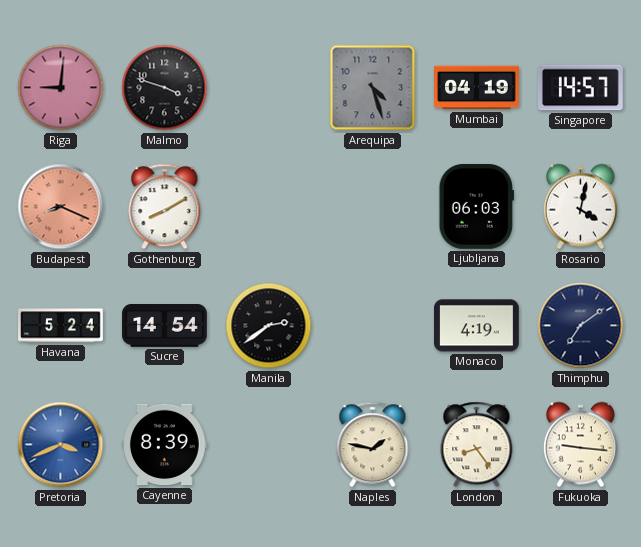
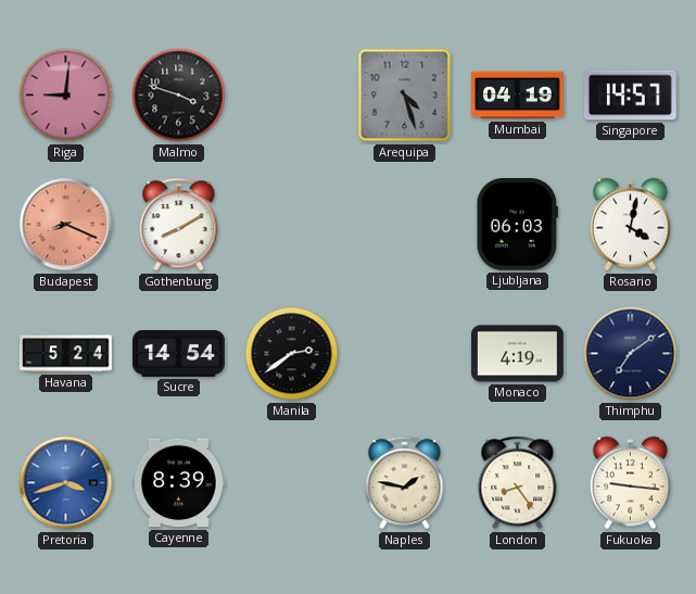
Pretoria: 3:41 -> 3:42 (66, 483)
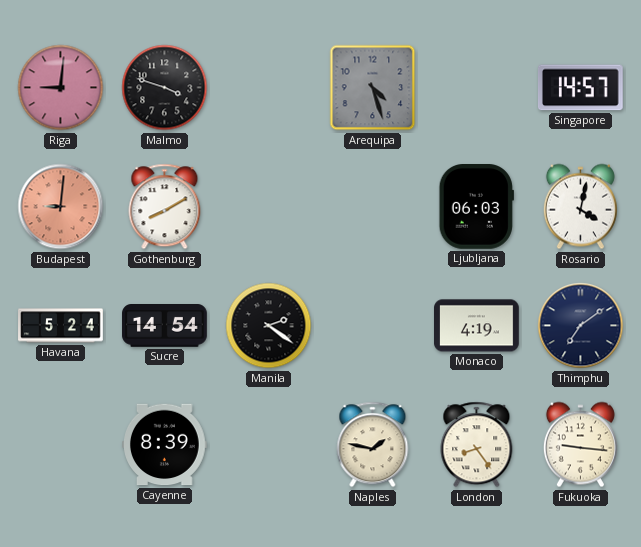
Mumbai: 04:19 -> none (518, 96)
Budapest: 8:19 -> 9:01 (61, 207)
Manila: 2:39 -> 2:21 (269, 326)
Pretoria: 3:42 -> none (66, 483)
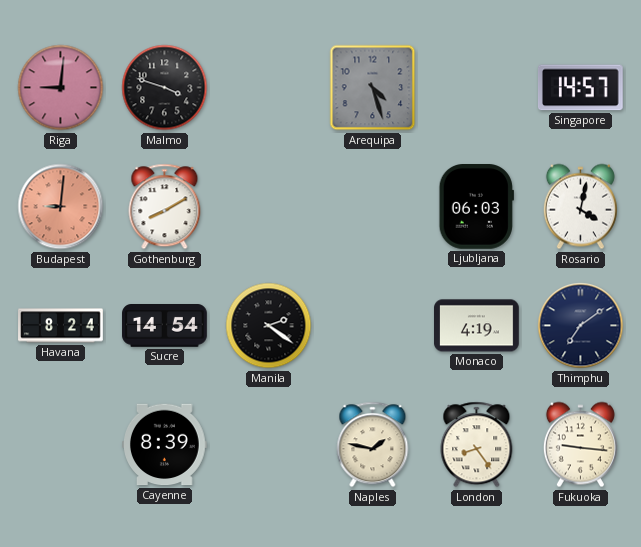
Havana: 5:24 -> 8:24 (61, 326)
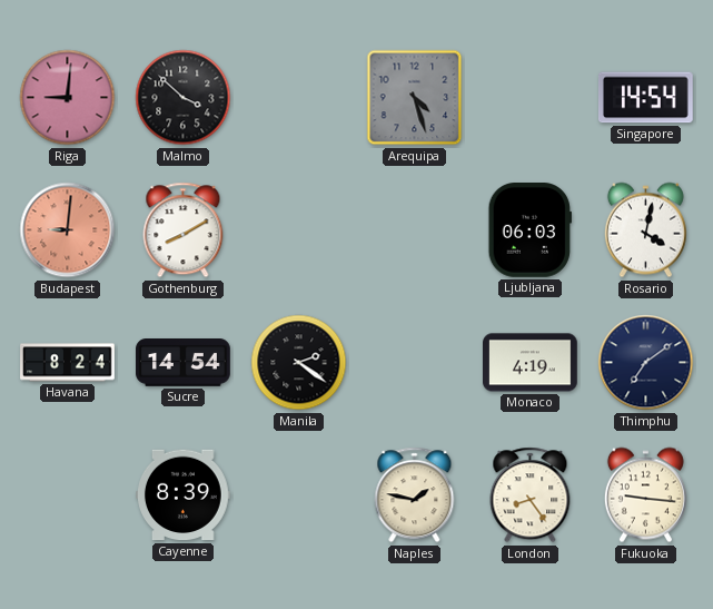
Malmo: 3:48 -> 3:52 (184, 98)
Singapore: 14:57 -> 14:54 (646, 98)
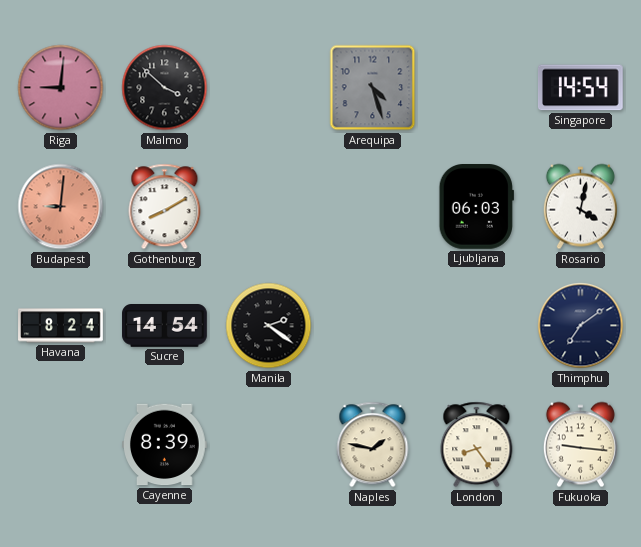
Monaco: 4:19 -> none (531, 363)
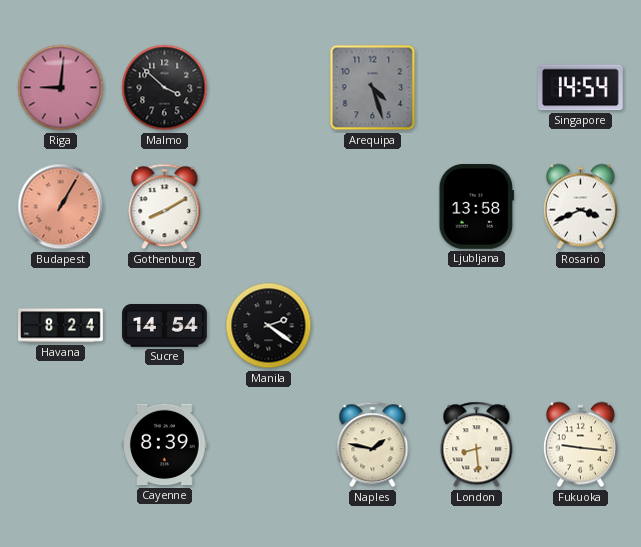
Budapest: 9:01 -> 1:05 (61, 207)
Ljubljana: 06:03 -> 13:58 (476, 207)
Rosario: 4:02 -> 3:41 (580, 207)
Thimphu: 7:09 -> none (581, 326)
London: 8:24 -> 8:29 (477, 445)
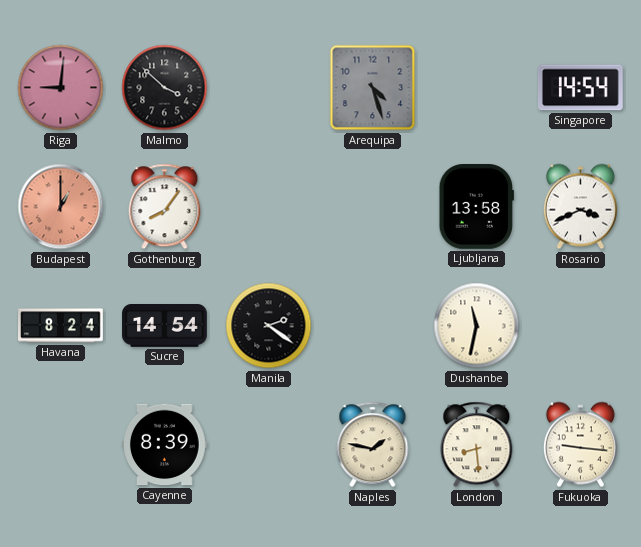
Budapest: 1:05 -> 1:00 (61, 207)
Gothenburg: 8:10 -> 8:06 (165, 207)
Dushanbe: none -> 11:32 (477, 326)
